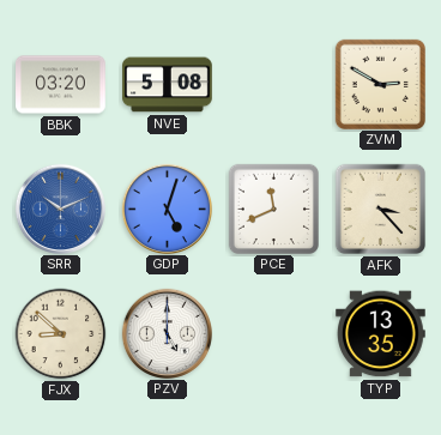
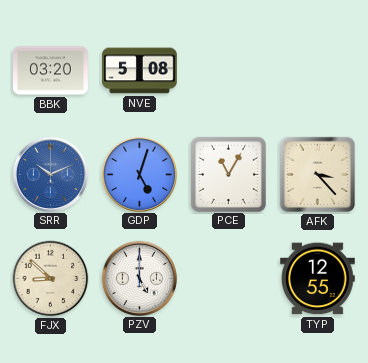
ZVM: 2:50 -> none (380, 84)
PCE: 11:41 -> 11:05 (228, 174)
TYP: 13:35 -> 12:55 (318, 279)
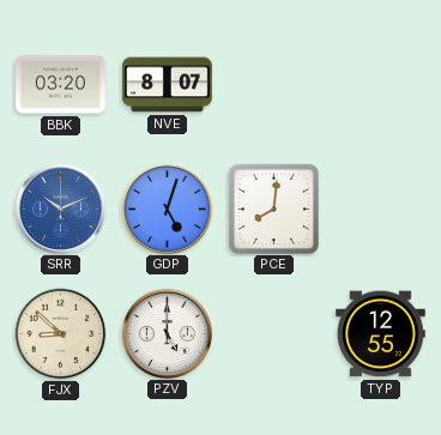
NVE: 5:08 -> 8:07 (168, 85)
PCE: 11:05 -> 8:01 (273, 209)
AFK: 3:23 -> none (318, 175)
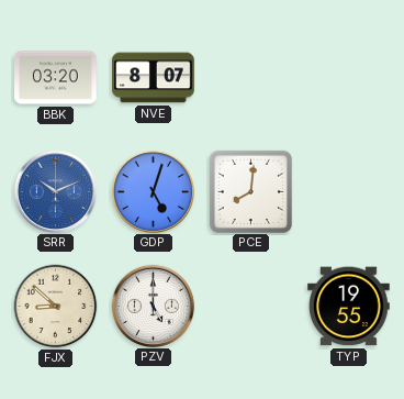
TYP: 12:55 -> 19:55 (349, 307)
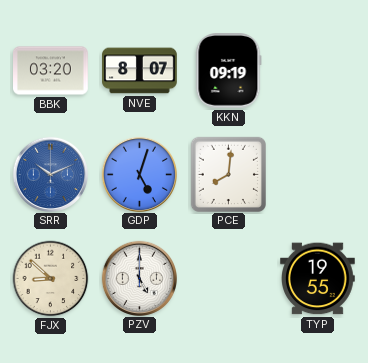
KKN: none -> 09:19 (229, 71)
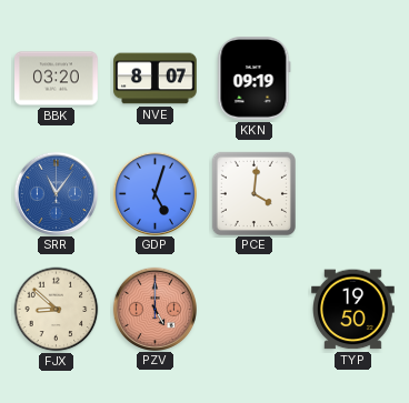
SRR: 10:11 -> 11:06 (56, 193)
PCE: 8:01 -> 4:01 (253, 193)
PZV dial: white -> salmon (154, 309)
TYP: 19:55 -> 19:50 (353, 310)
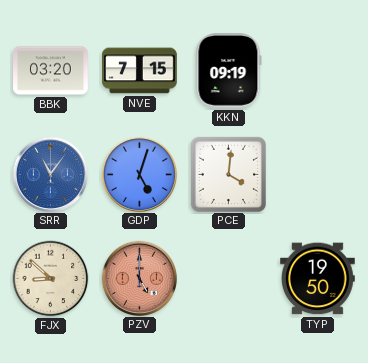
NVE: 8:07 -> 7:15 (140, 71)
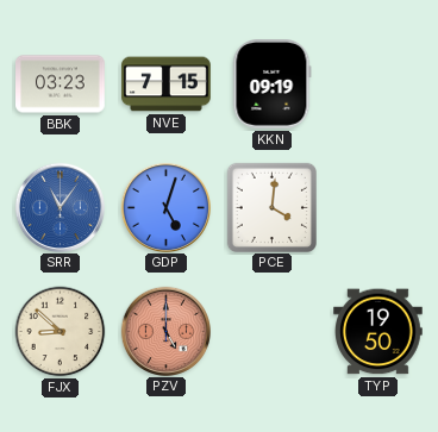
BBK: 03:20 -> 03:23 (61, 84)
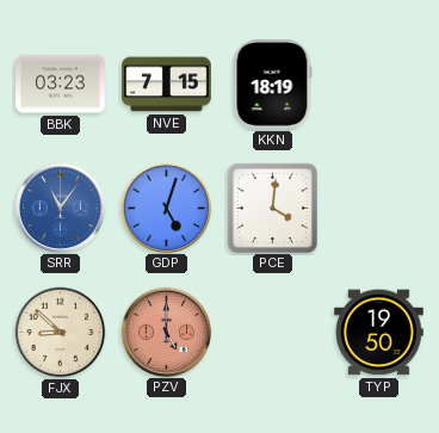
KKN: 09:19 -> 18:19 (273, 85)
